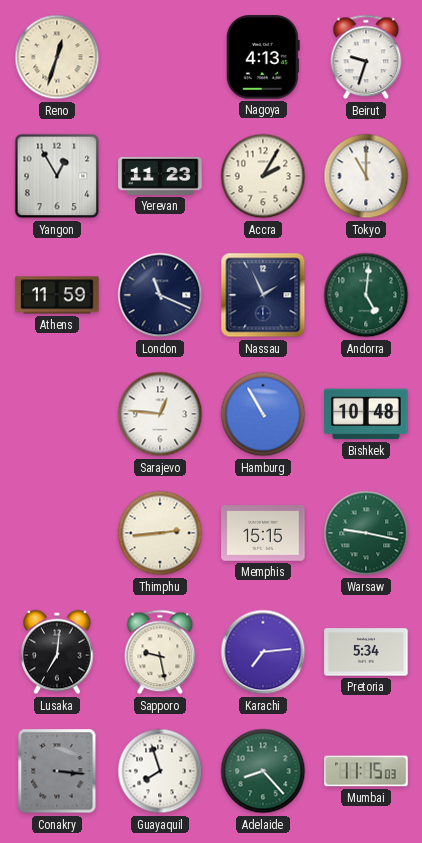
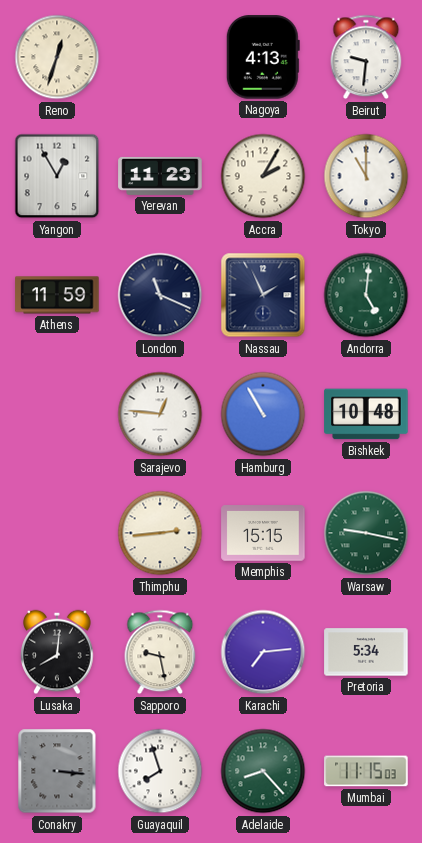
Beirut: 9:33 -> 9:31 (366, 57)
Lusaka: 7:01 -> 8:01 (57, 652)
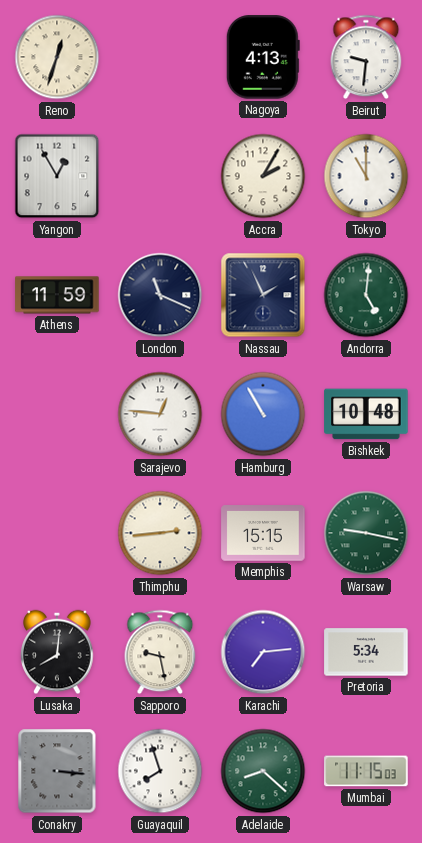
Yerevan: 11:23 -> none (160, 176)
Adelaide: 8:23 -> 8:22 (263, 771)
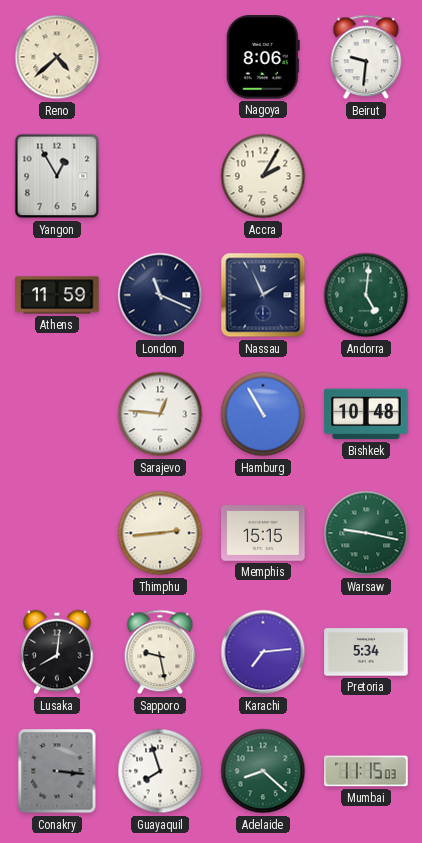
Reno: 12:33 -> 4:38 (57, 57)
Nagoya: 4:13 -> 8:06 (263, 57)
Tokyo: 11:00 -> none (366, 176)
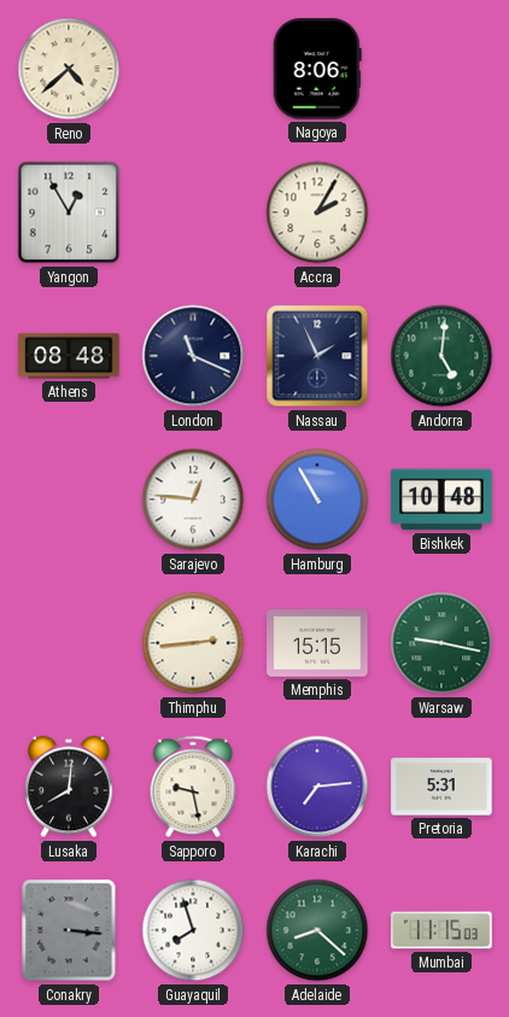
Beirut: 9:31 -> none (366, 57)
Athens: 11:59 -> 08:48 (69, 356)
Pretoria: 5:34 -> 5:31 (441, 787)
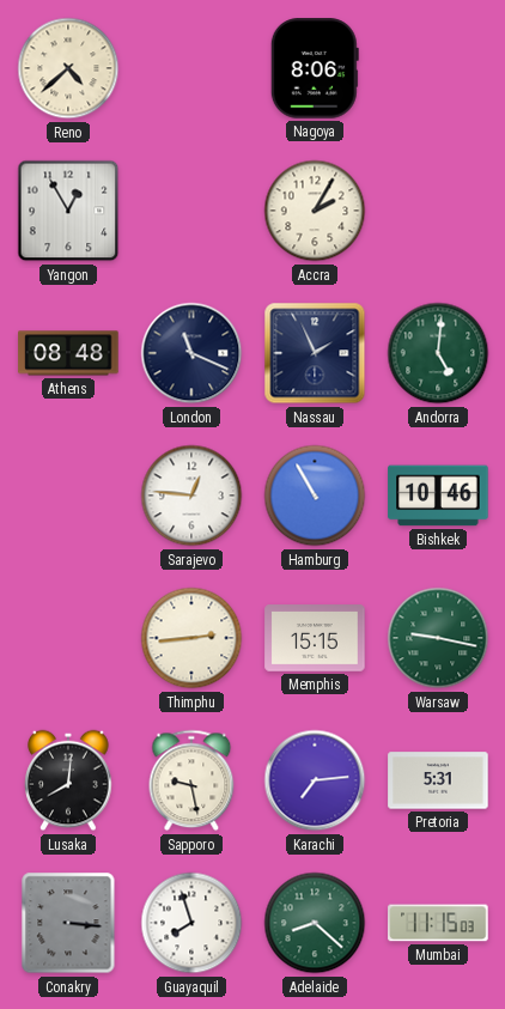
Bishkek: 10:48 -> 10:46 (438, 496)
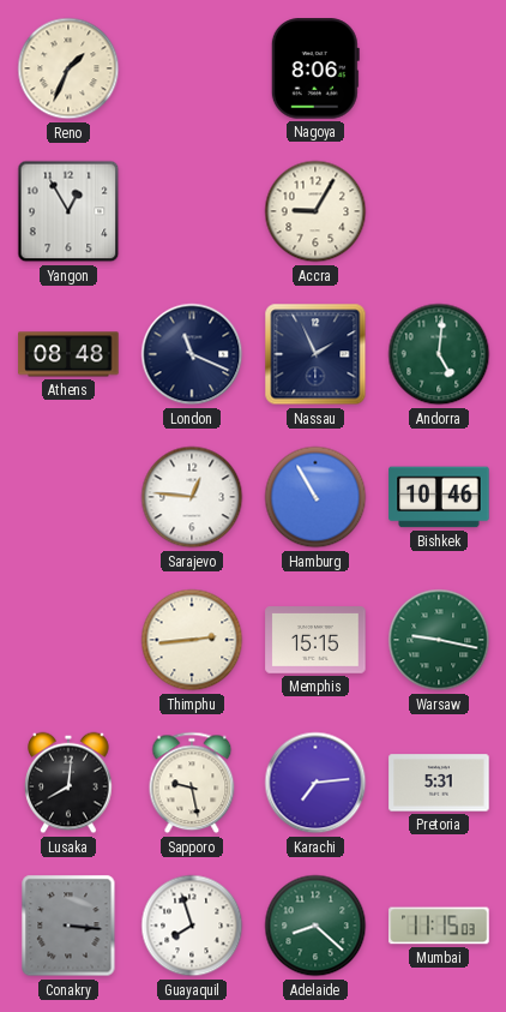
Reno: 4:38 -> 1:34 (68, 68)
Accra: 2:05 -> 9:05 (315, 211)
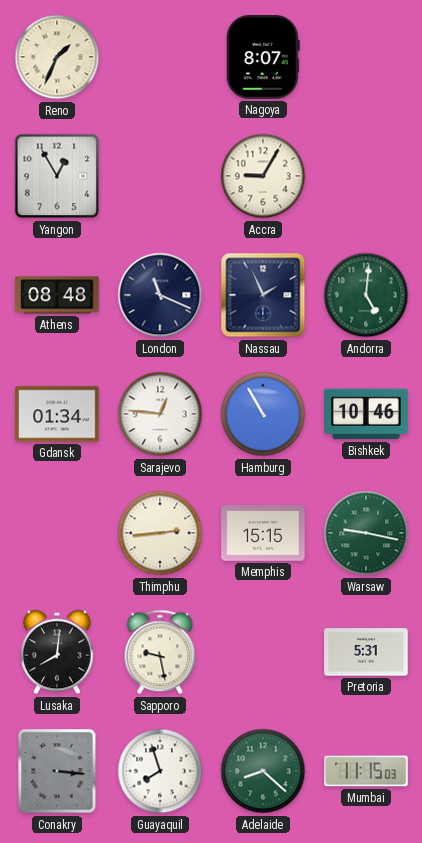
Nagoya: 8:06 -> 8:07 (263, 57)
Gdansk: none -> 01:34 (57, 414)
Karachi: 7:14 -> none (315, 783)
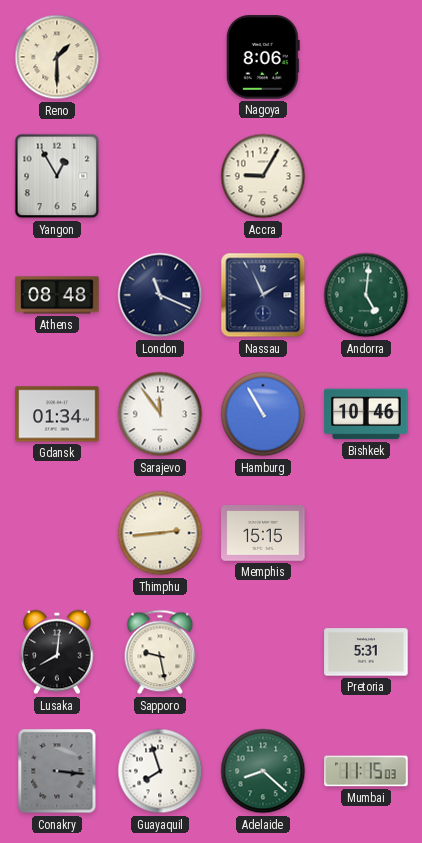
Reno: 1:34 -> 1:30 (57, 57)
Nagoya: 8:07 -> 8:06 (263, 57)
Sarajevo: 12:46 -> 11:54 (160, 414)
Warsaw: 9:17 -> none (366, 533)
